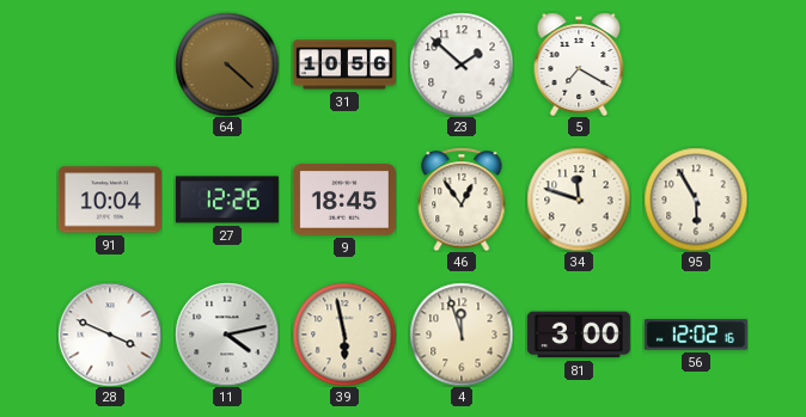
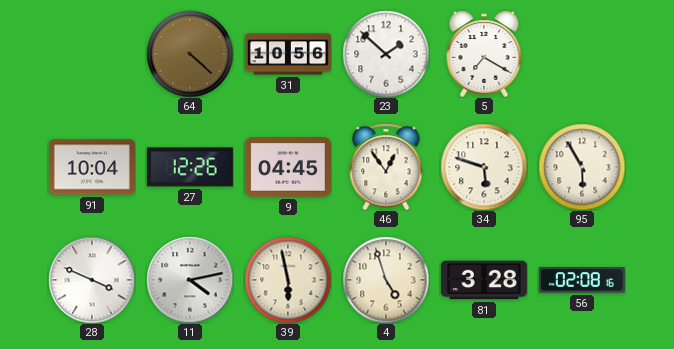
9: 18:45 -> 04:45 (288, 167)
34: 11:48 -> 5:48 (484, 167)
4: 11:57 -> 4:57 (386, 280)
81: 3:00 -> 3:28 (484, 280)
56: 12:02 -> 02:08 (582, 280)
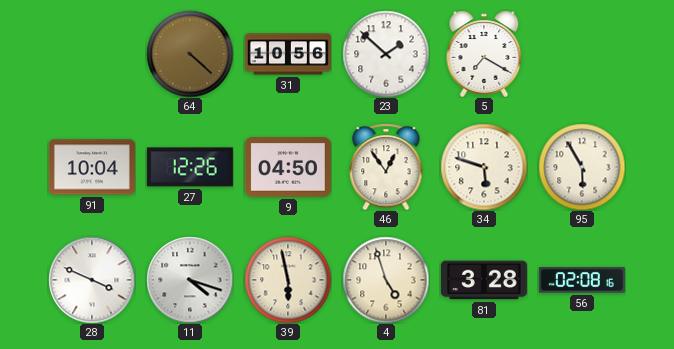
9: 04:45 -> 04:50 (288, 167)
11: 4:13 -> 4:18 (190, 280)
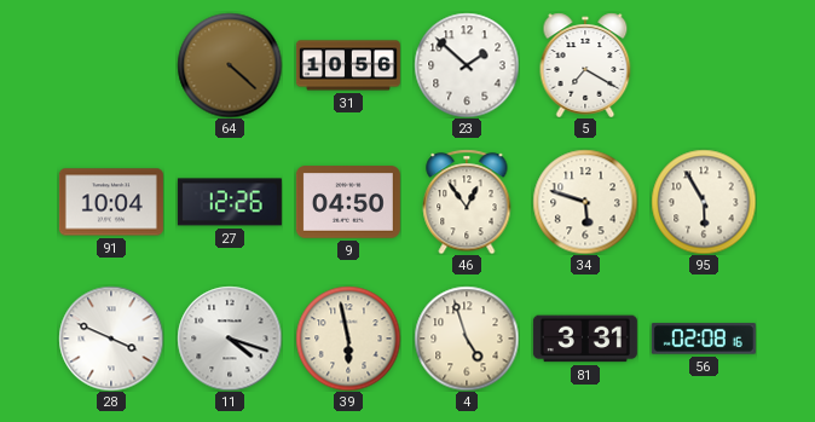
81: 3:28 -> 3:31 (585, 339)
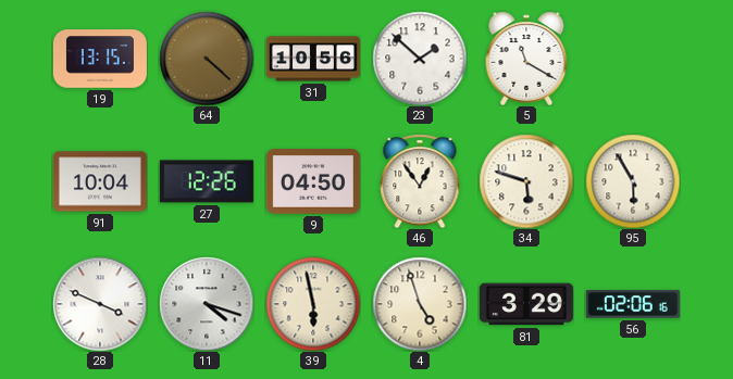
19: none -> 13:15 (100, 59)
5: 7:20 -> 11:20 (526, 59)
81: 3:31 -> 3:29 (526, 304)
56: 02:08 -> 02:06 (633, 304)
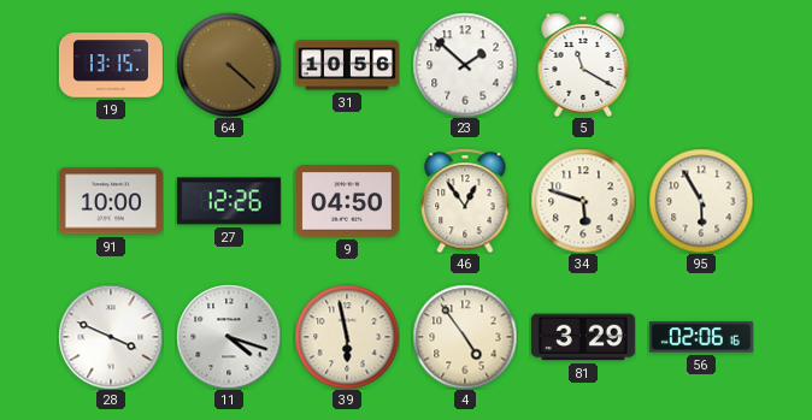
91: 10:04 -> 10:00 (111, 201)
4: 4:57 -> 4:54 (465, 337)
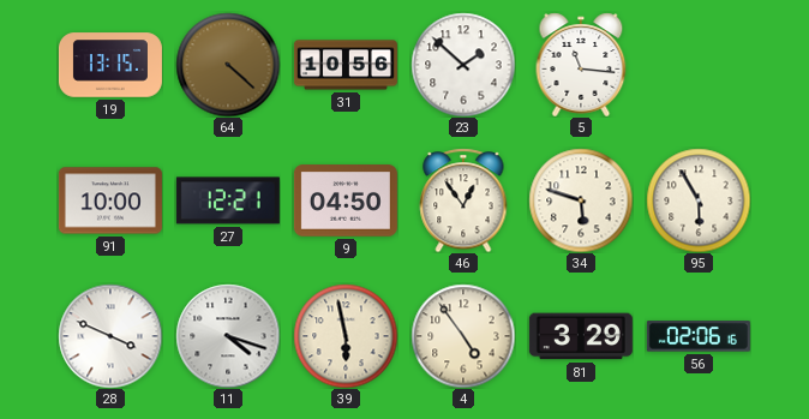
5: 11:20 -> 11:16 (581, 65)
27: 12:26 -> 12:21 (228, 200)
